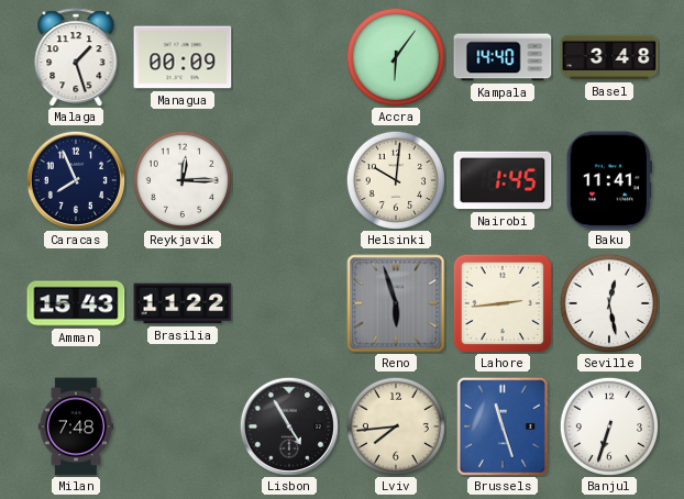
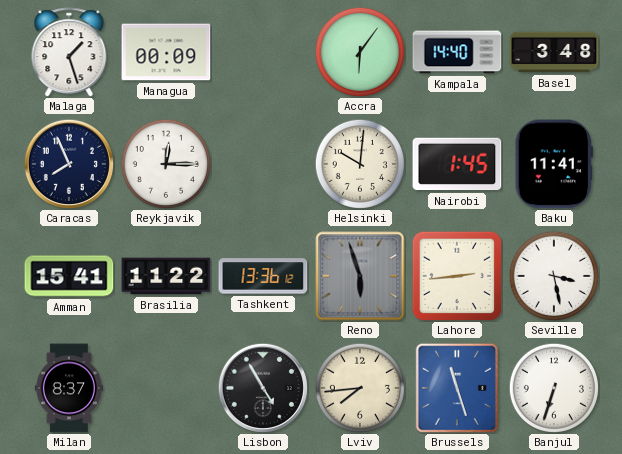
Amman: 15:43 -> 15:41 (69, 276)
Tashkent: none -> 13:36 (263, 276)
Seville: 12:28 -> 3:28 (554, 276)
Milan: 7:48 -> 8:37 (69, 388)
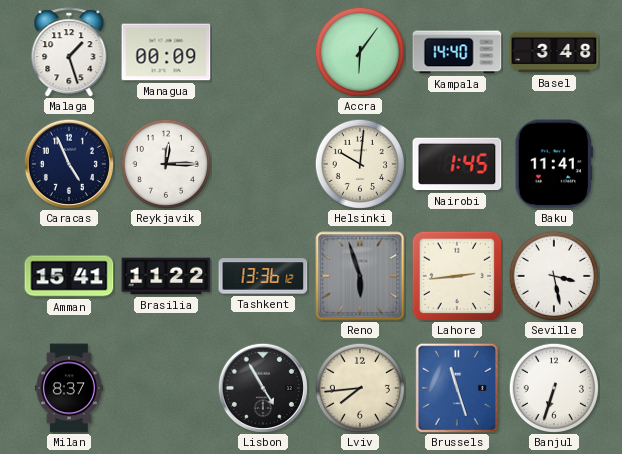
Caracas: 7:56 -> 4:56 (69, 164)
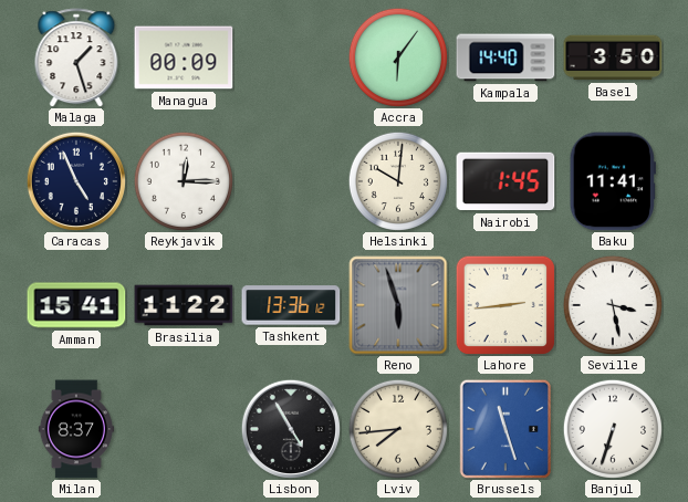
Basel: 3:48 -> 3:50 (613, 57)
